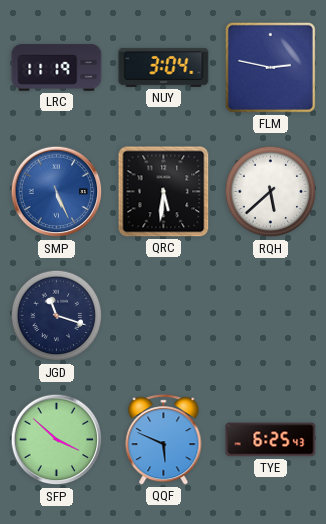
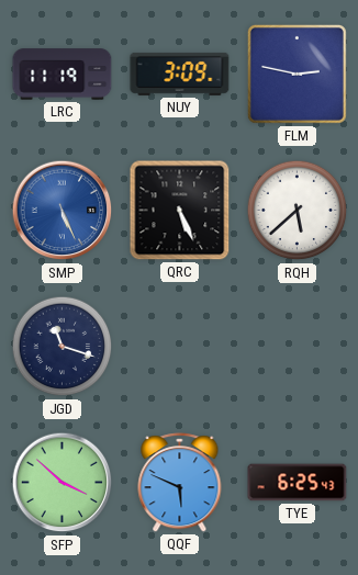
NUY: 3:04 -> 3:09 (180, 74)
QRC: 5:31 -> 5:26 (180, 211)
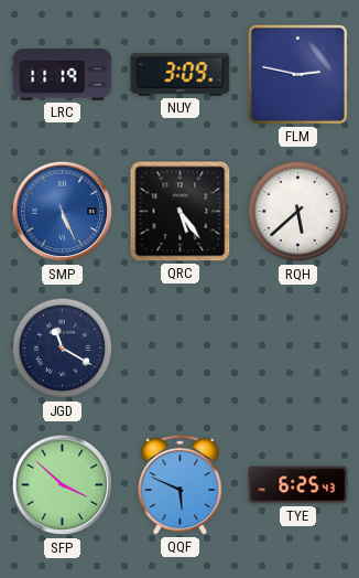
QRC: 5:26 -> 5:24 (181, 212)
JGD: 11:18 -> 11:20 (63, 349)
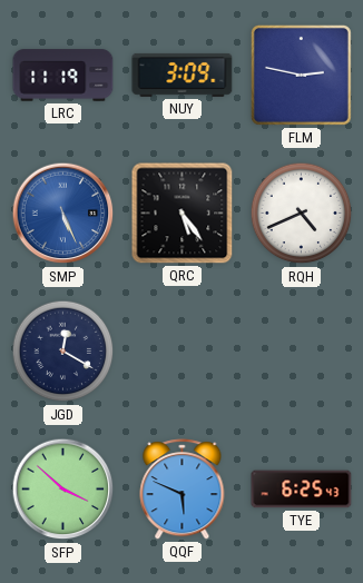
RQH: 5:38 -> 4:41 (302, 214)
JGD: 11:20 -> 12:20 (63, 352)
